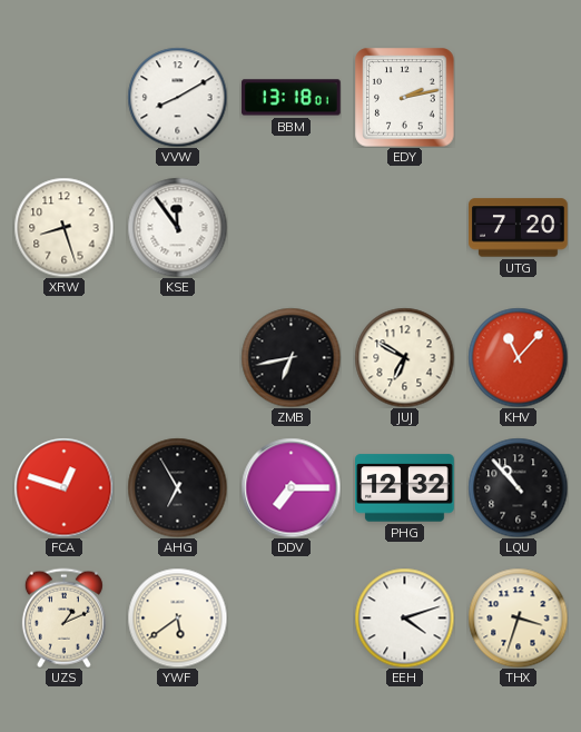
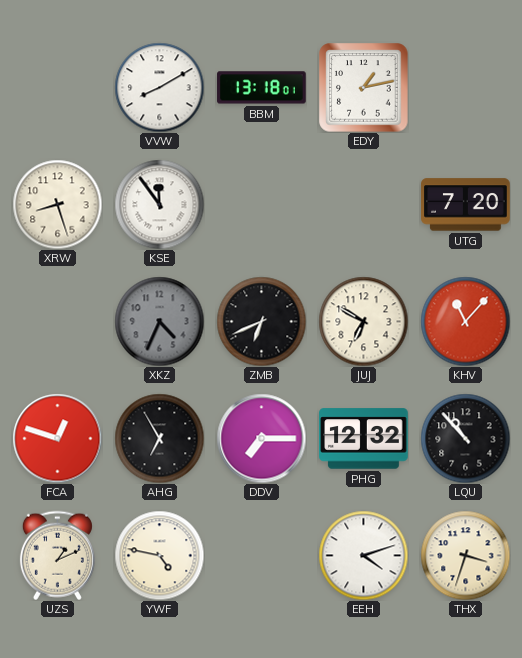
EDY: 2:13 -> 1:13 (363, 87)
XKZ: none -> 4:34 (159, 321)
ZMB: 6:43 -> 6:41 (261, 321)
YWF: 5:39 -> 4:47 (159, 555)
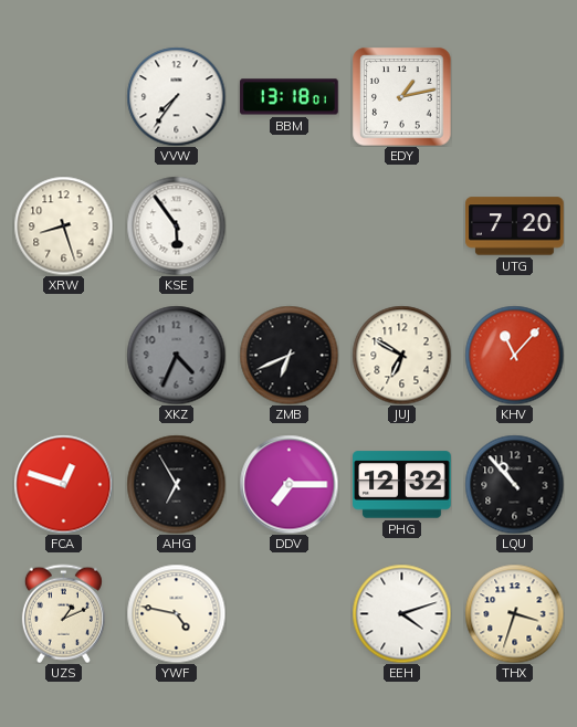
VVW: 8:10 -> 7:36 (176, 96)
KSE: 11:54 -> 5:54 (176, 225)
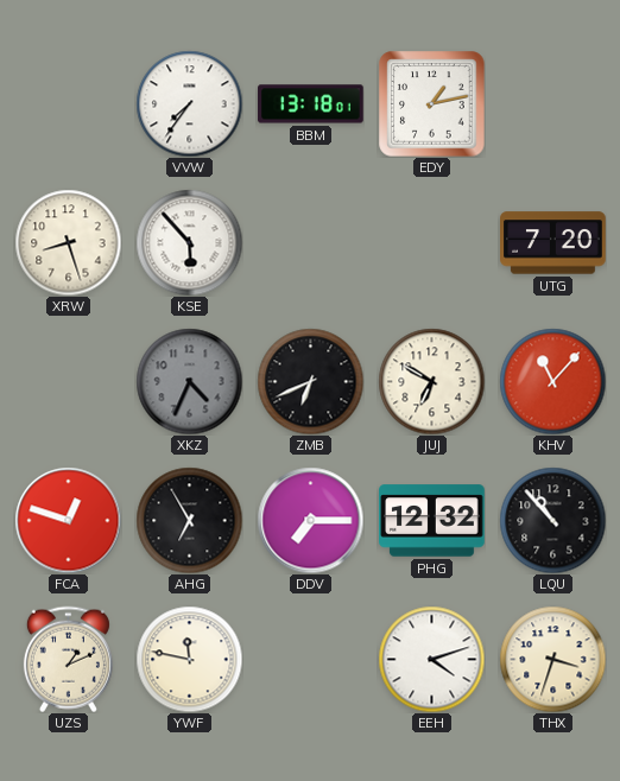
KSE: 5:54 -> 5:53 (189, 242)
YWF: 4:47 -> 11:47 (189, 659)
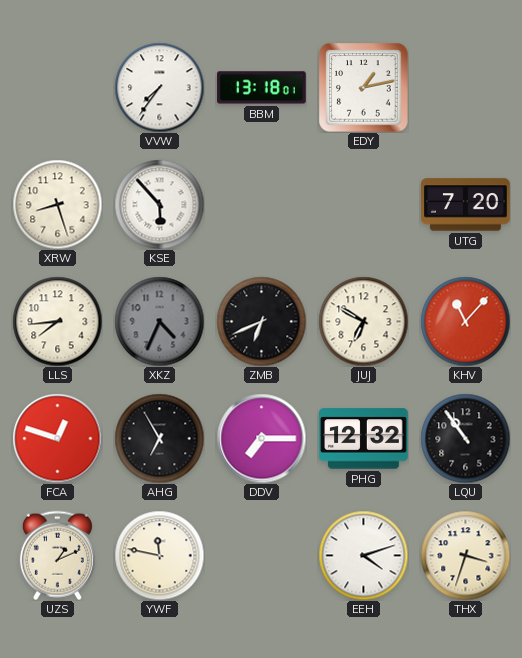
LLS: none -> 7:44 (57, 321)
LQU: 10:53 -> 10:54 (465, 438)
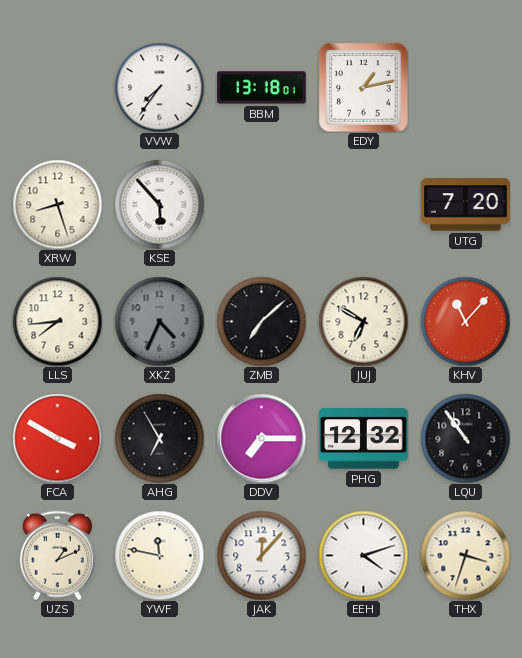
ZMB: 6:41 -> 7:08 (261, 321)
FCA: 12:48 -> 3:50 (57, 438)
JAK: none -> 12:07 (261, 555)
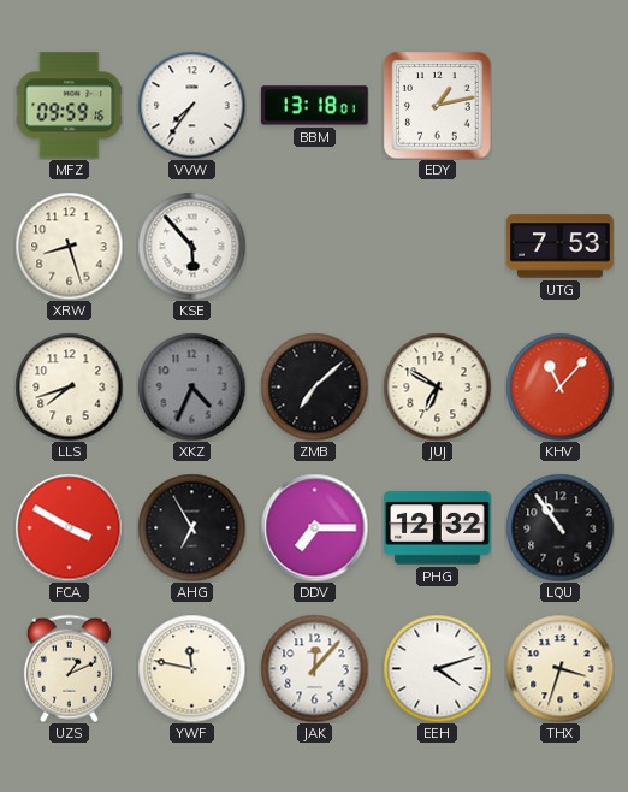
MFZ: none -> 09:59 (69, 106)
UTG: 7:20 -> 7:53 (561, 247)
LLS: 7:44 -> 7:42 (69, 386)
